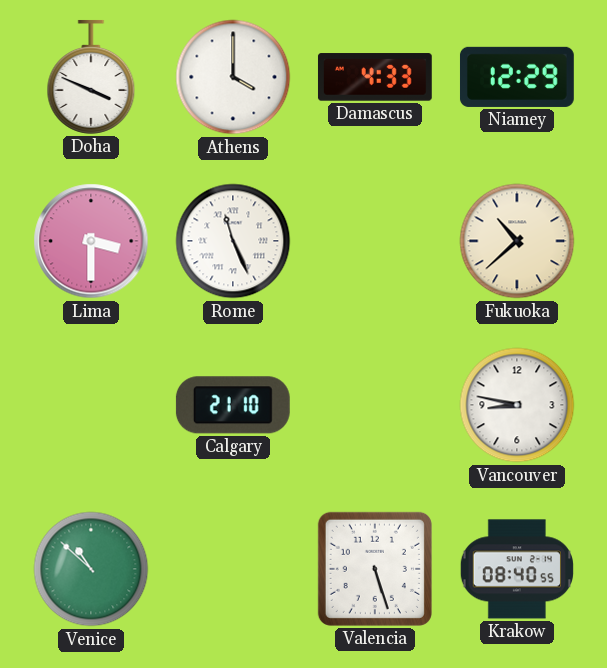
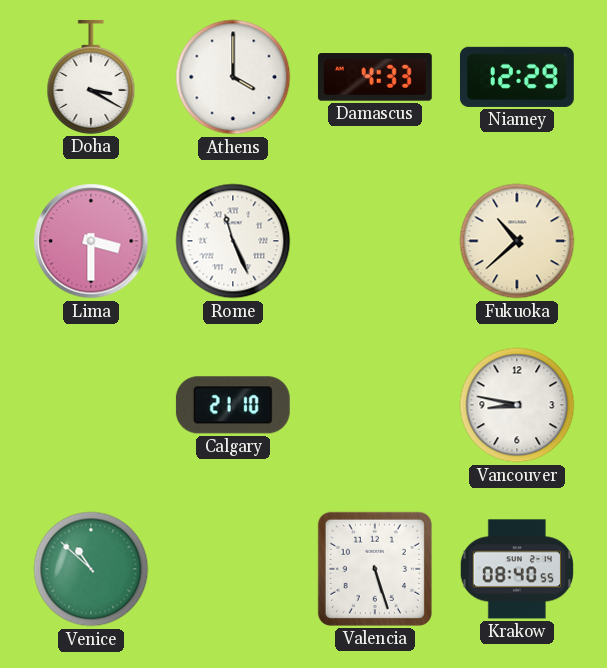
Doha: 3:49 -> 3:20 (91, 77)
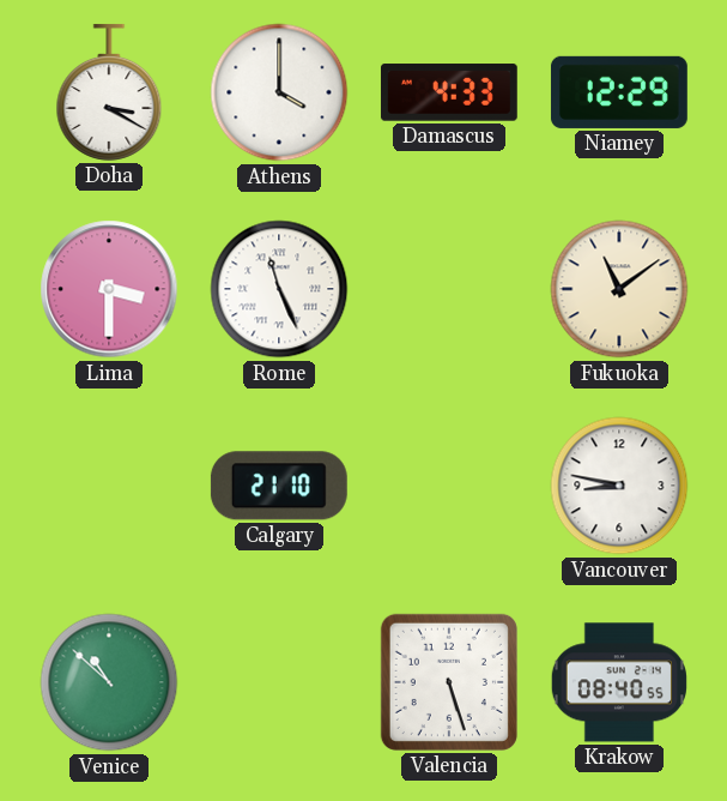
Fukuoka: 10:38 -> 11:09 (619, 289)
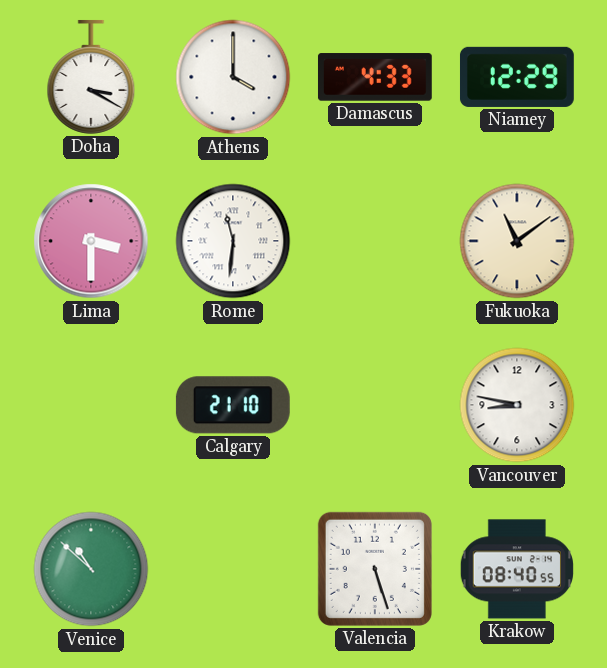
Rome: 11:26 -> 11:31 (233, 241)
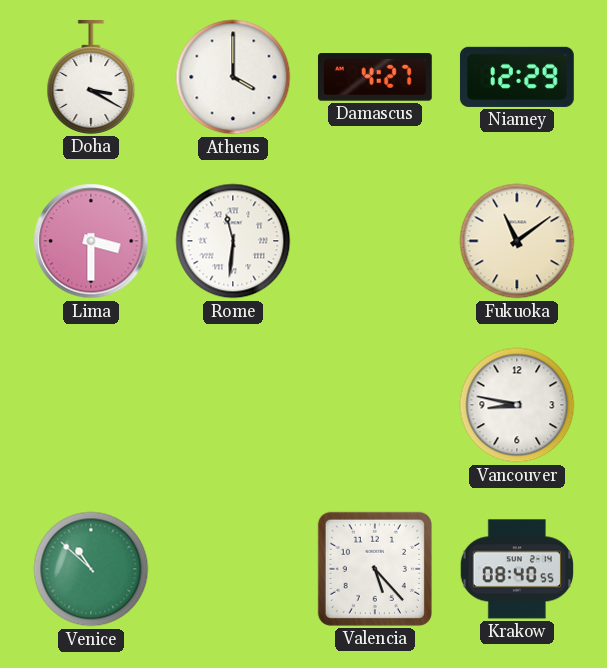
Damascus: 4:33 -> 4:27 (375, 77)
Calgary: 21:10 -> none (233, 405)
Valencia: 5:27 -> 5:23 (375, 569)
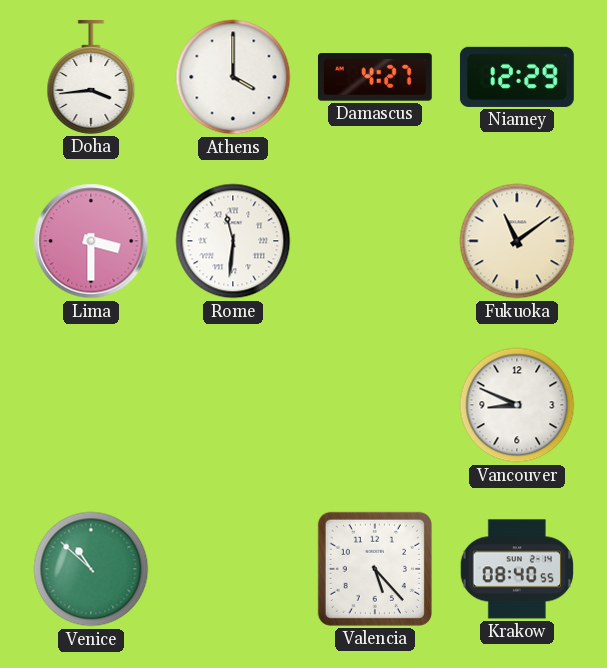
Doha: 3:20 -> 3:44 (91, 77)
Vancouver: 8:47 -> 8:49 (517, 405)
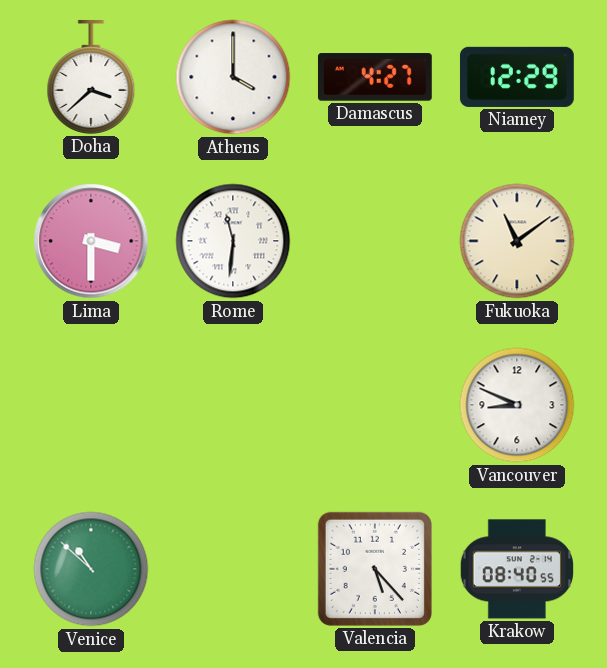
Doha: 3:44 -> 3:38 (91, 77)
